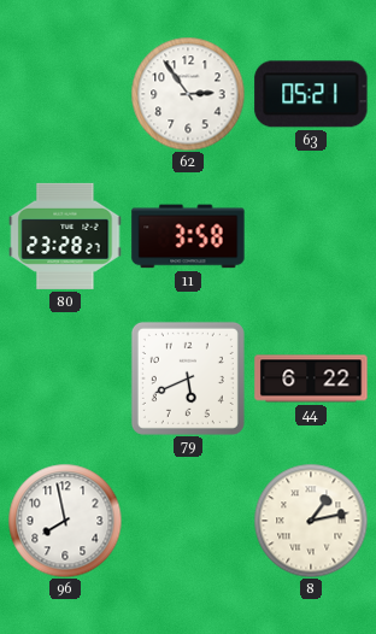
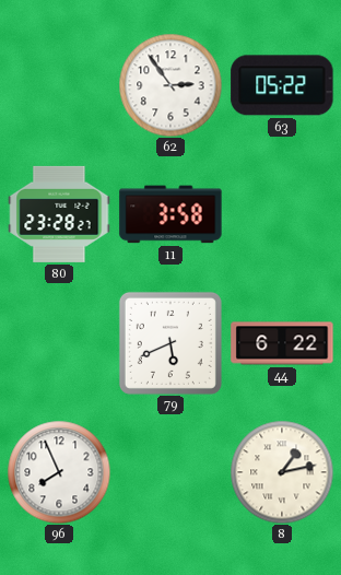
63: 05:21 -> 05:22 (282, 85)
96: 7:58 -> 7:56 (59, 472)
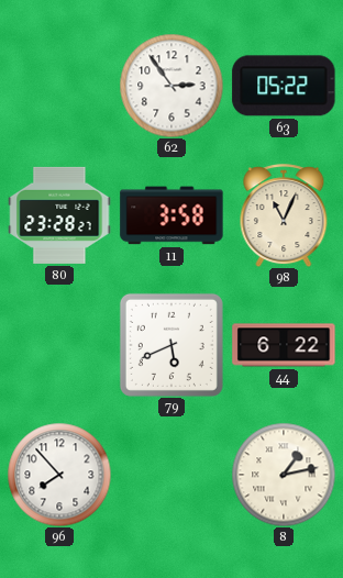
98: none -> 11:04 (284, 215)
96: 7:56 -> 7:53 (59, 475)
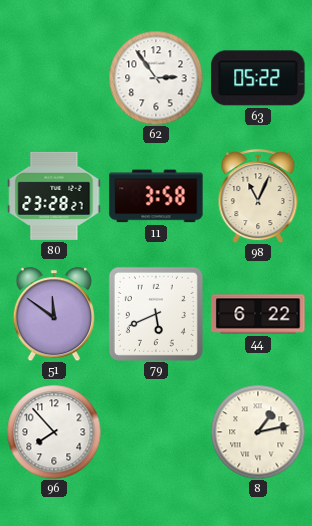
51: none -> 11:51 (53, 314)
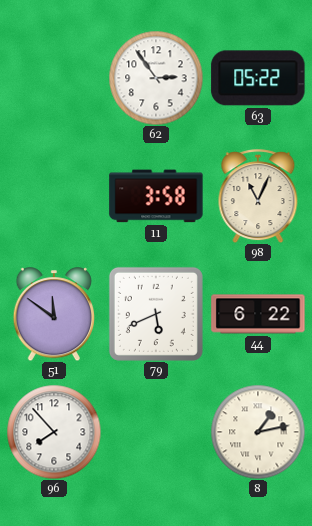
80: 23:28 -> none (54, 196)
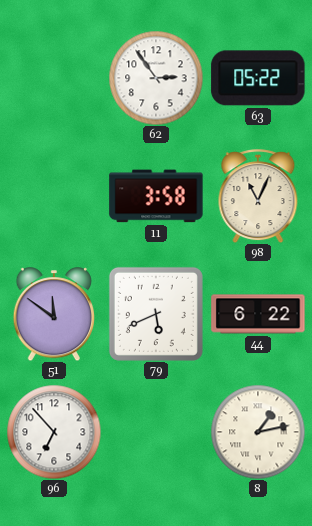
96: 7:53 -> 6:53 (54, 432)
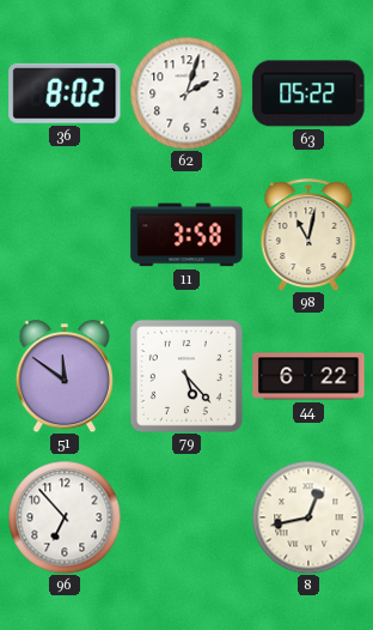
36: none -> 8:02 (65, 93)
62: 2:54 -> 2:03 (186, 93)
98: 11:04 -> 11:02 (308, 235)
79: 5:41 -> 5:23 (186, 376)
8: 1:13 -> 12:43 (308, 517)
